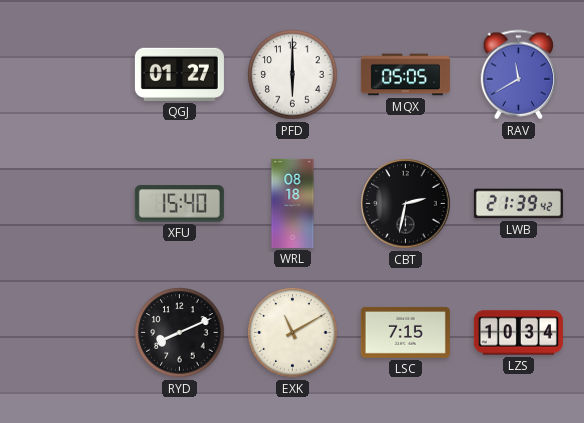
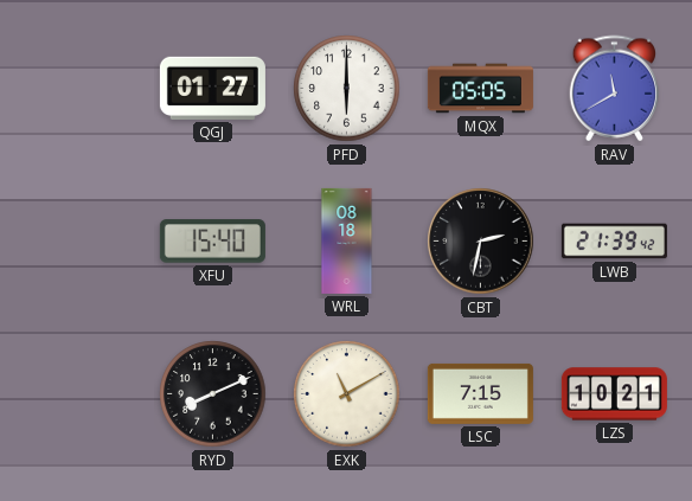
LZS: 10:34 -> 10:21 (614, 394)
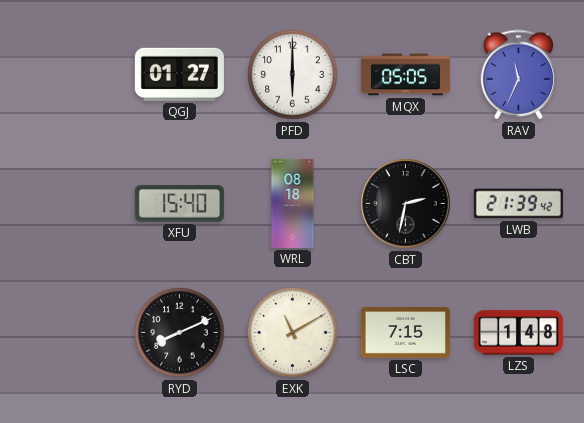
RAV: 11:40 -> 11:34 (519, 75)
LZS: 10:21 -> 1:48 (518, 333)
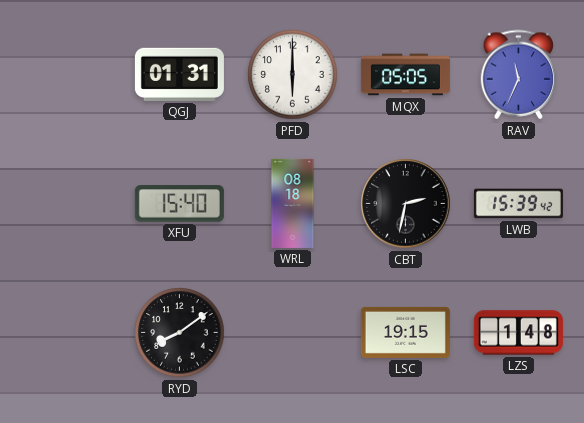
QGJ: 01:27 -> 01:31 (179, 74)
LWB: 21:39 -> 15:39 (518, 204)
RYD: 8:11 -> 8:09 (180, 333)
EXK: 11:10 -> none (293, 333)
LSC: 7:15 -> 19:15 (405, 332)
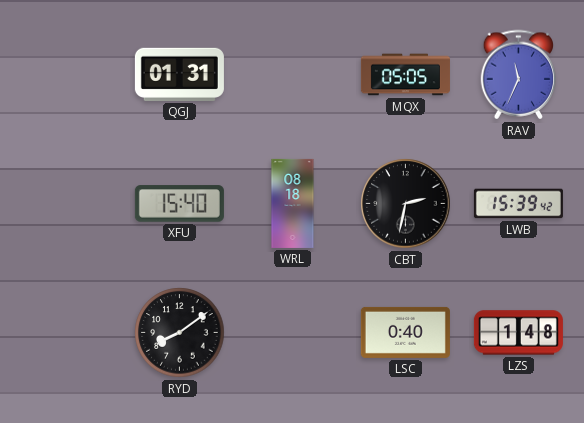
PFD: 6:00 -> none (293, 75)
LSC: 19:15 -> 0:40 (405, 332)
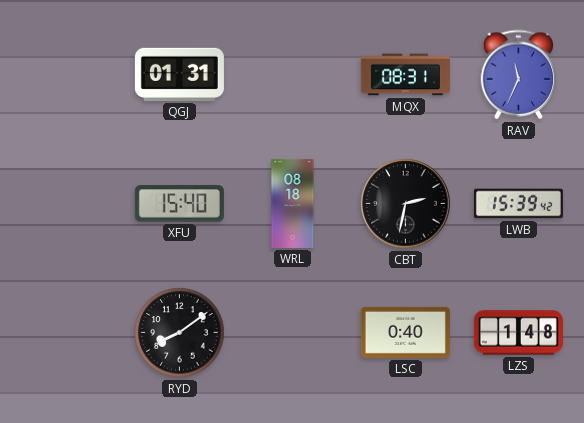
MQX: 05:05 -> 08:31 (405, 75)
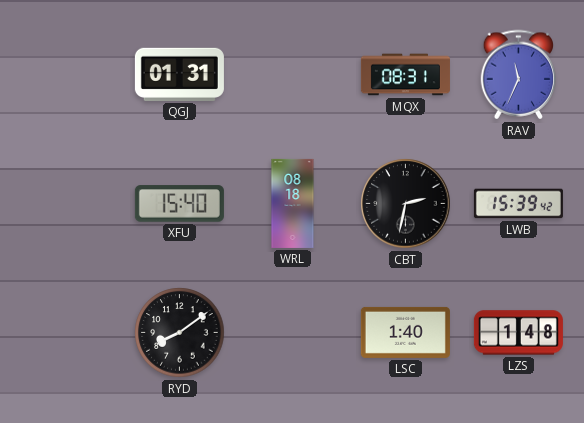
LSC: 0:40 -> 1:40 (405, 332)
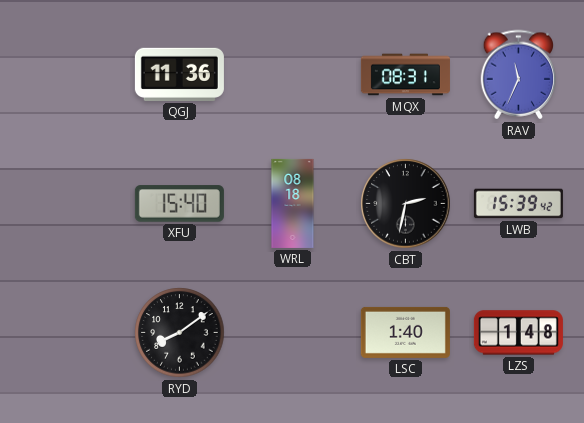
QGJ: 01:31 -> 11:36 (179, 74)
